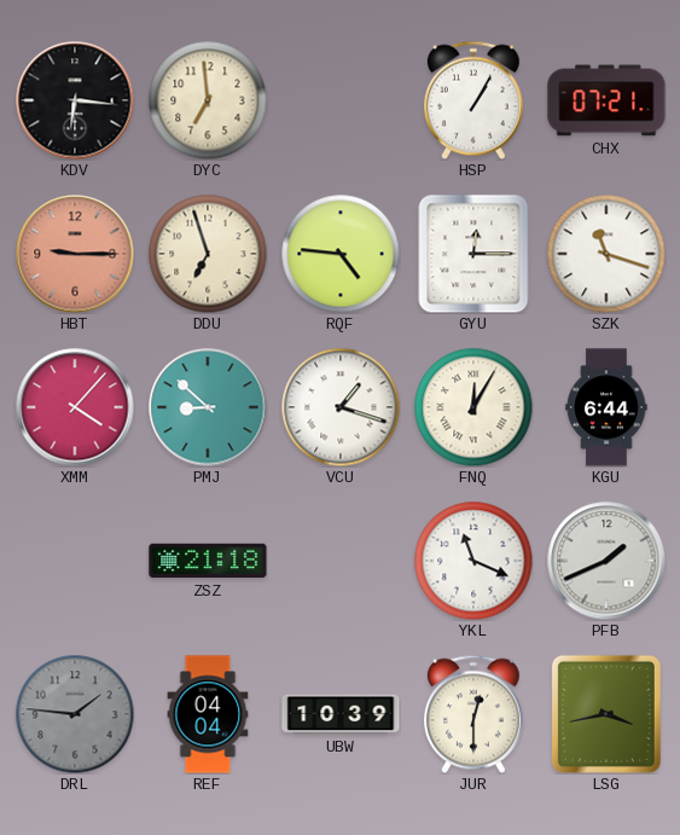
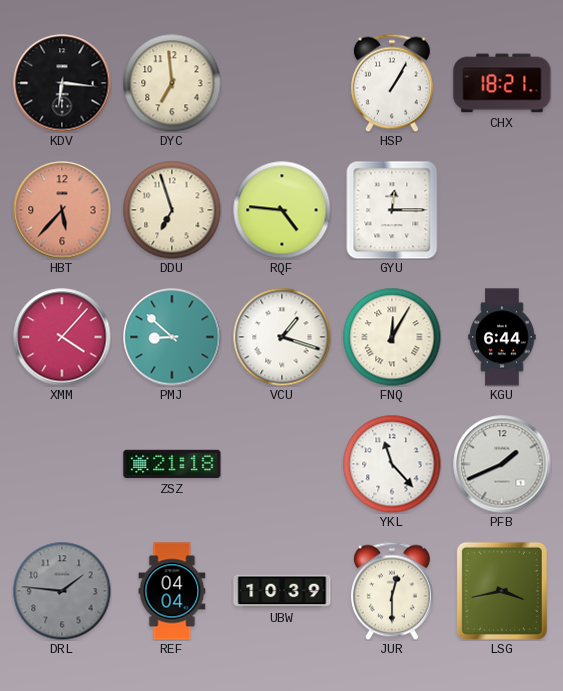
CHX: 07:21 -> 18:21 (502, 83)
HBT: 9:15 -> 5:37 (62, 210)
SZK: 11:18 -> none (606, 254)
YKL: 11:19 -> 11:23 (392, 464)
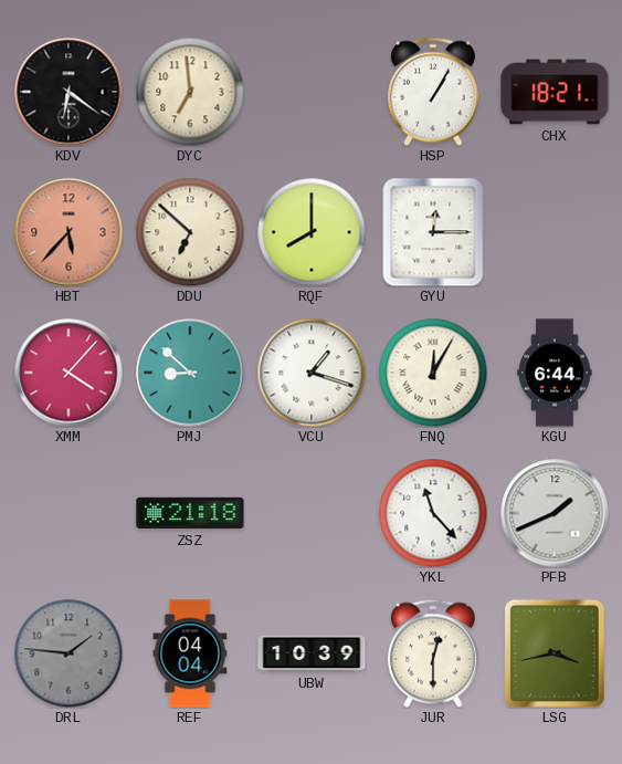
KDV: 6:16 -> 6:21 (68, 92)
DDU: 6:57 -> 6:52 (190, 232)
RQF: 4:46 -> 8:00 (312, 232)
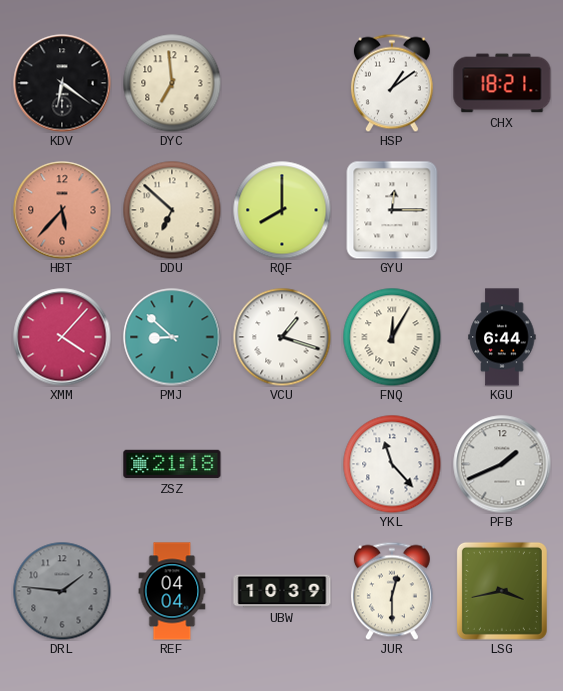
HSP: 1:05 -> 1:09 (392, 83)
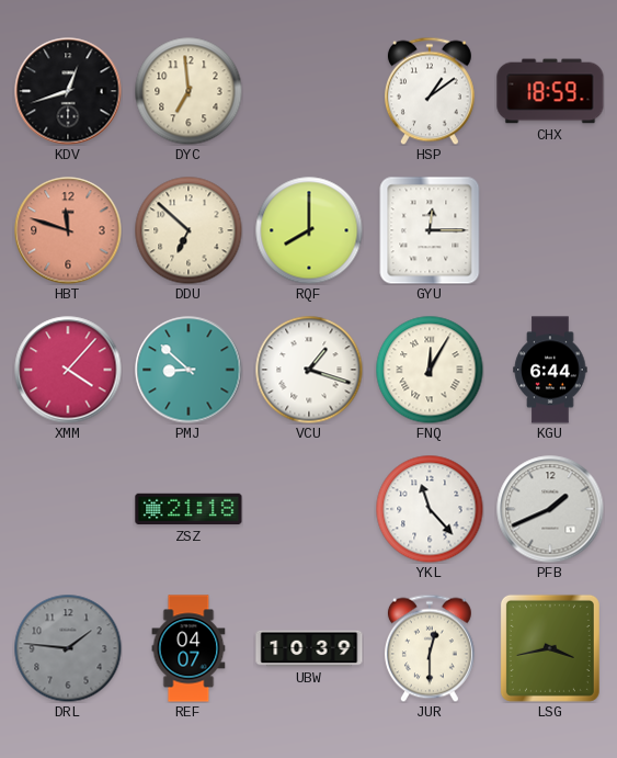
KDV: 6:21 -> 12:42 (68, 91)
CHX: 18:21 -> 18:59 (550, 91)
HBT: 5:37 -> 11:48 (68, 230)
REF: 04:04 -> 04:07 (188, 648)
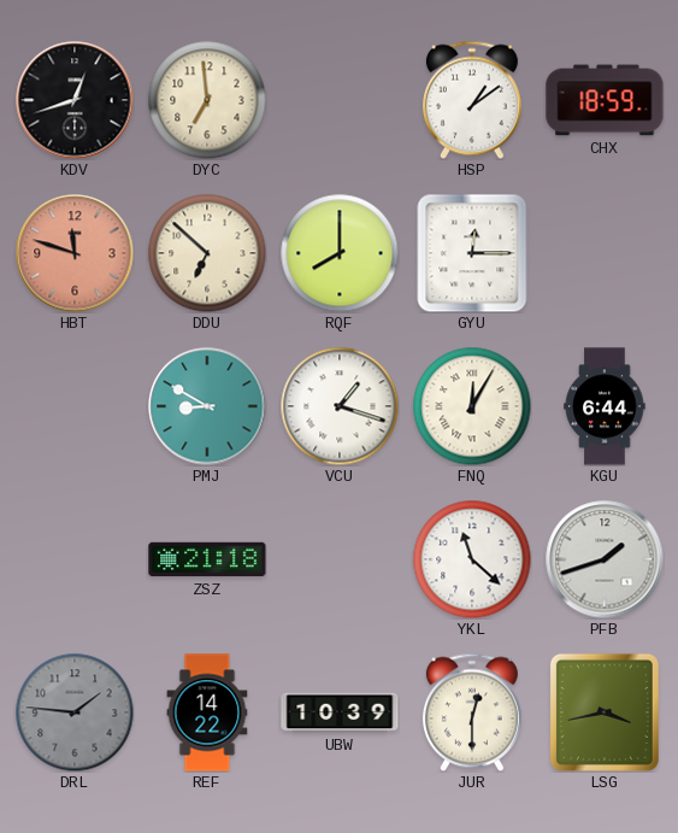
XMM: 4:07 -> none (68, 370)
PMJ: 8:52 -> 8:50 (207, 406)
YKL: 11:23 -> 11:22 (472, 559)
PFB: 1:41 -> 1:42 (605, 559)
REF: 04:07 -> 14:22 (207, 712)
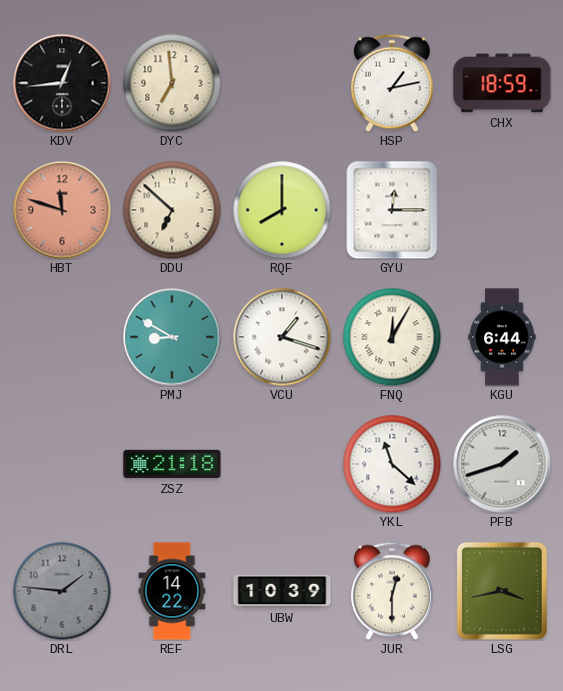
KDV: 12:42 -> 12:44 (62, 83)
HSP: 1:09 -> 1:13 (392, 83)
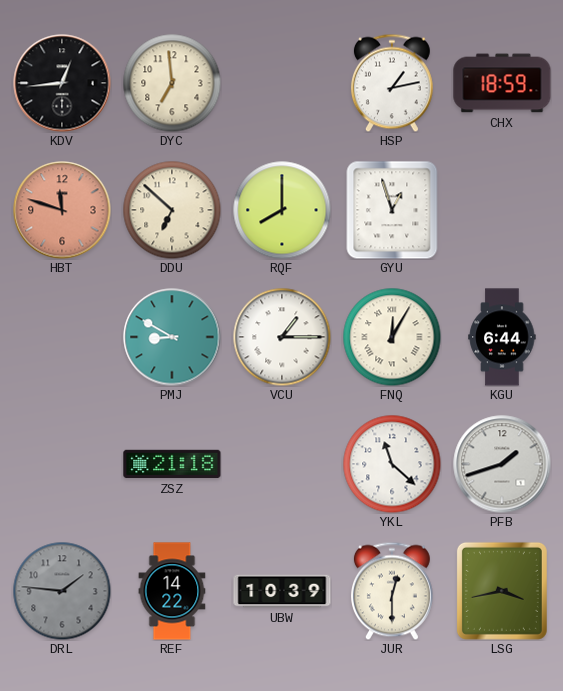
GYU: 12:15 -> 12:57 (392, 210)
VCU: 1:18 -> 1:15 (282, 337)
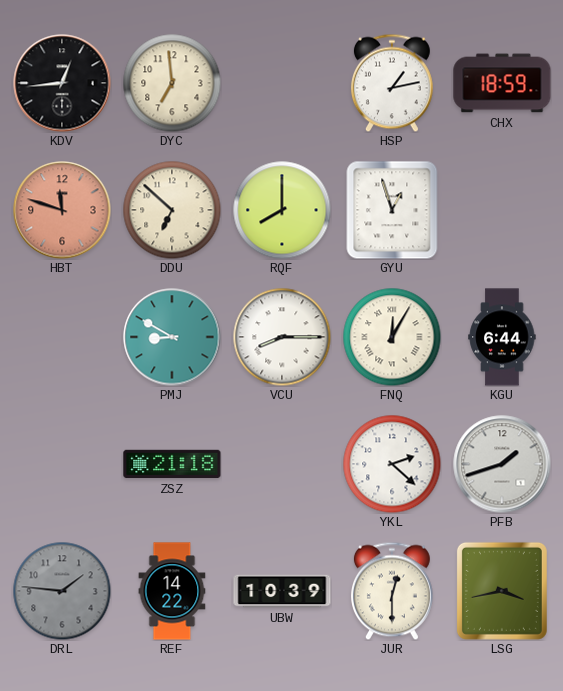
VCU: 1:15 -> 8:15 (282, 337)
YKL: 11:22 -> 2:22 (392, 464)
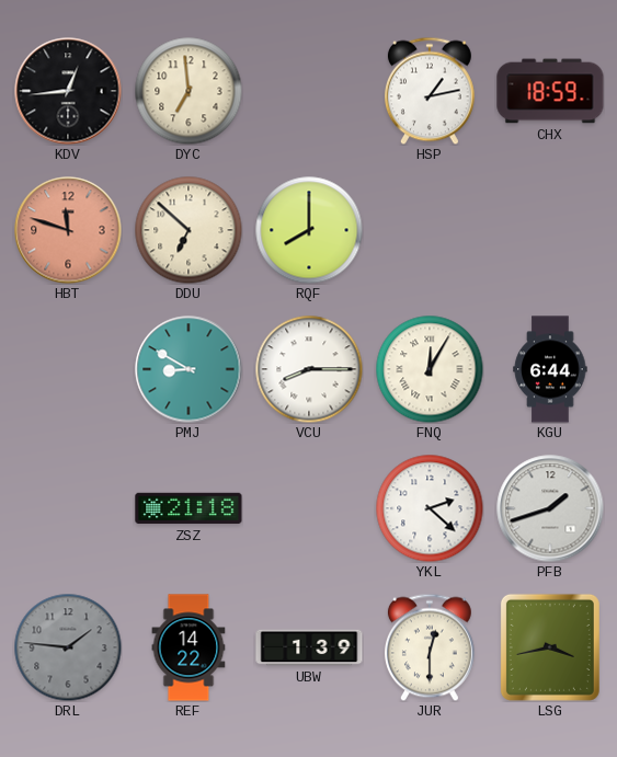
GYU: 12:57 -> none (392, 210)
UBW: 10:39 -> 1:39 (309, 647)
